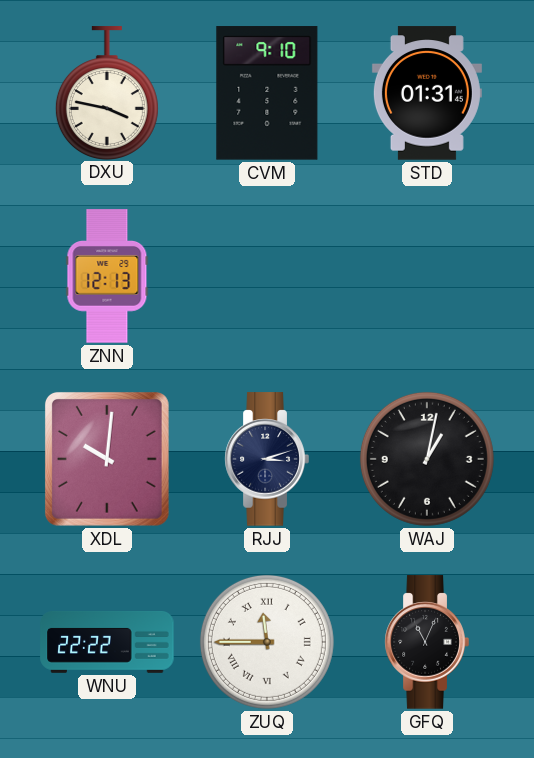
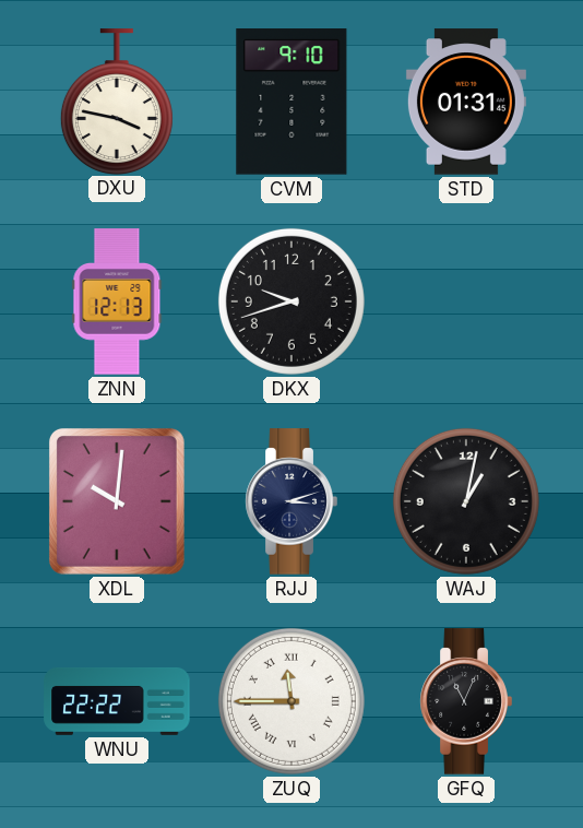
DKX: none -> 9:42 (291, 301)
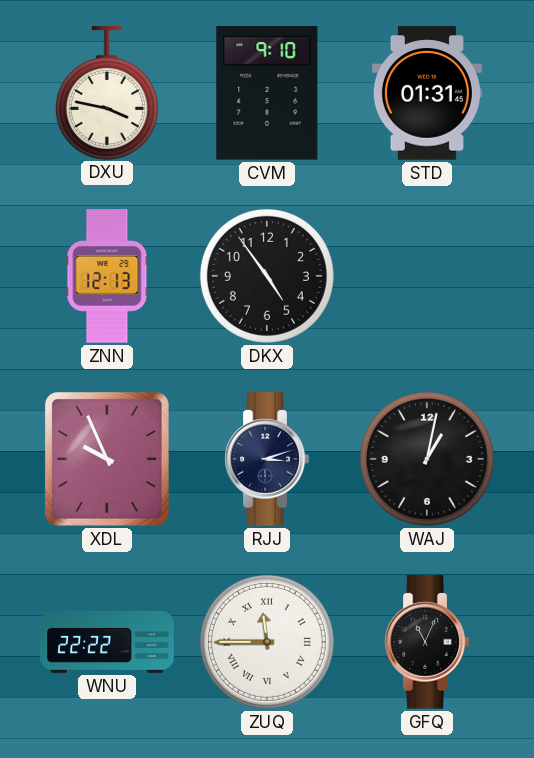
DKX: 9:42 -> 4:54 (267, 276)
XDL: 10:01 -> 9:56 (107, 459)
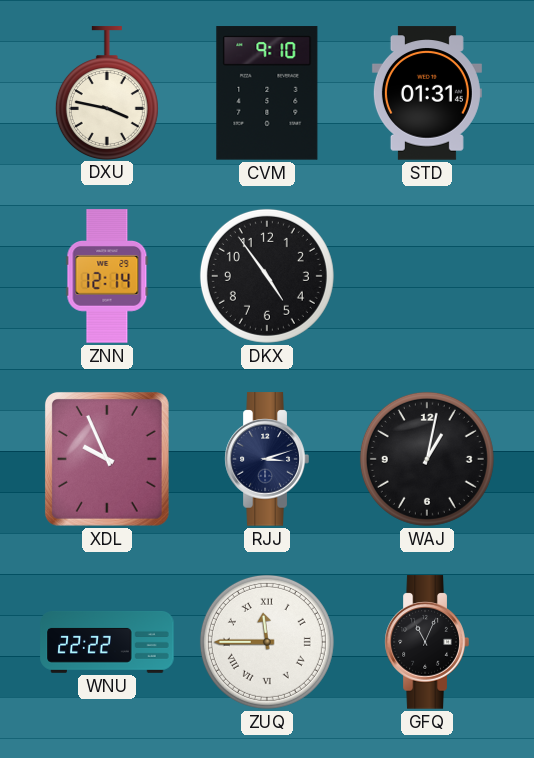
ZNN: 12:13 -> 12:14 (107, 276)
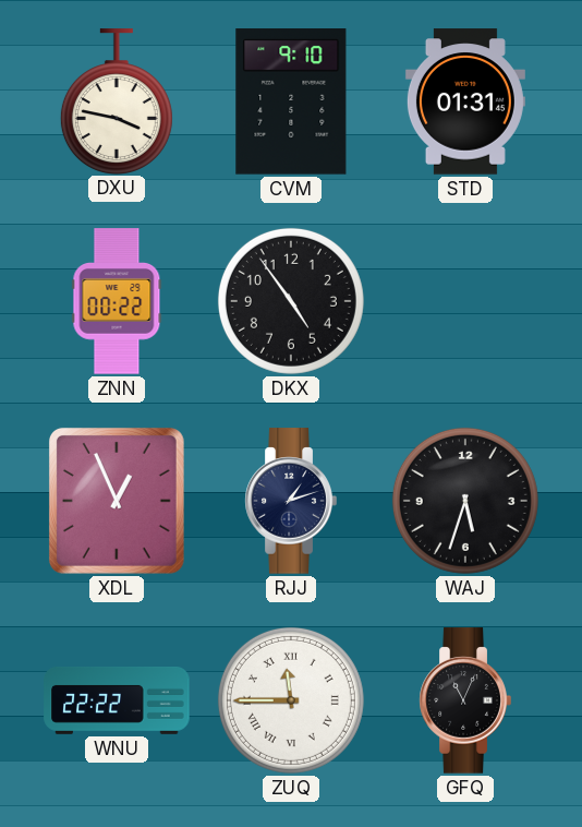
ZNN: 12:14 -> 00:22 (117, 301)
XDL: 9:56 -> 12:56 (117, 501)
RJJ: 3:12 -> 1:12 (291, 501)
WAJ: 1:02 -> 5:33 (465, 501)
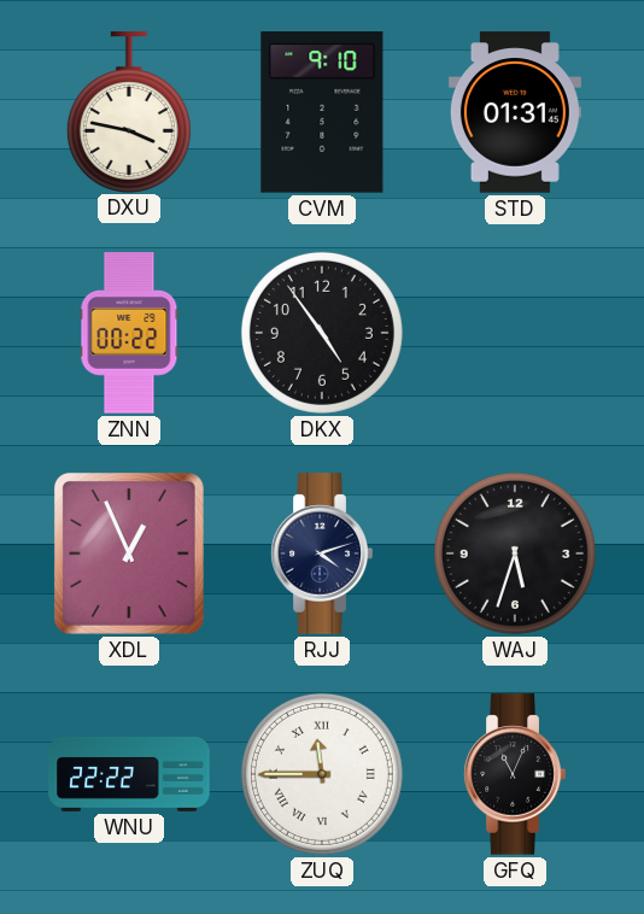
RJJ: 1:12 -> 4:12 (322, 553)
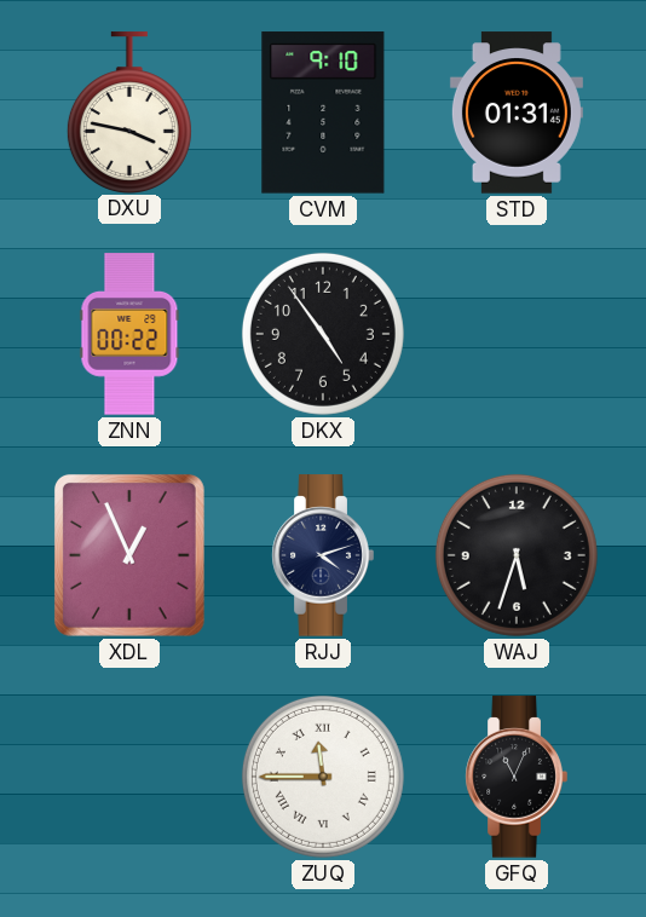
WNU: 22:22 -> none (129, 774)
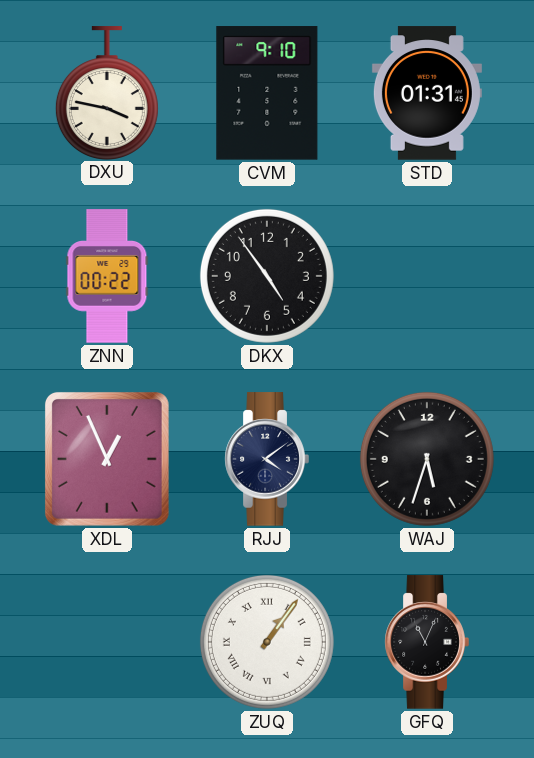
RJJ: 4:12 -> 4:09 (267, 459)
ZUQ: 11:45 -> 1:06 (267, 642)
